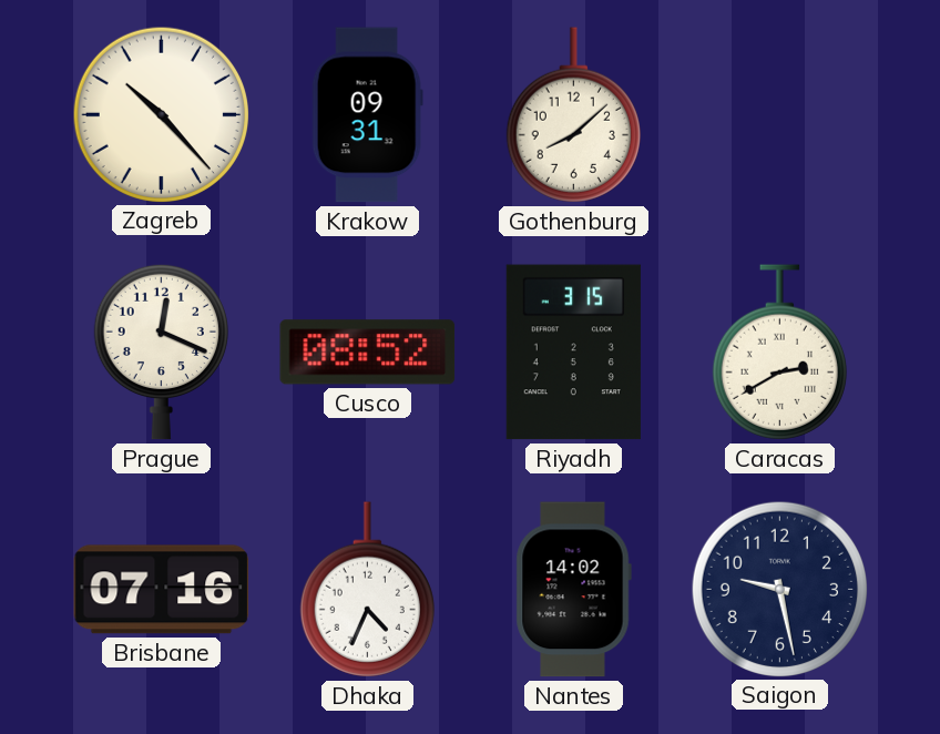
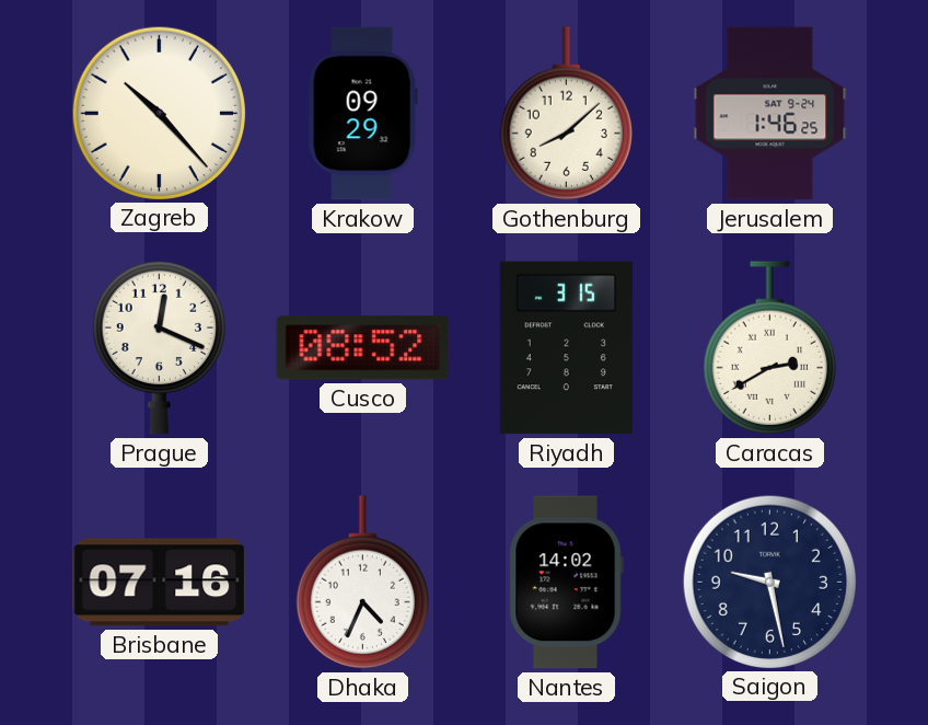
Krakow: 09:31 -> 09:29 (362, 114)
Jerusalem: none -> 1:46 (770, 114)
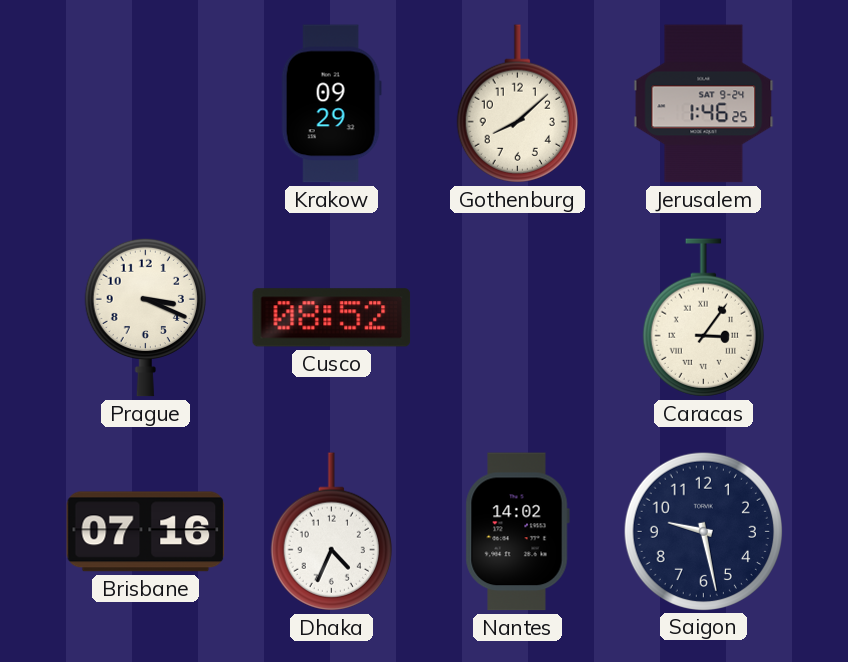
Zagreb: 10:23 -> none (159, 113)
Prague: 12:19 -> 3:19 (145, 317)
Riyadh: 3:15 -> none (566, 348)
Caracas: 2:40 -> 3:06 (703, 318)
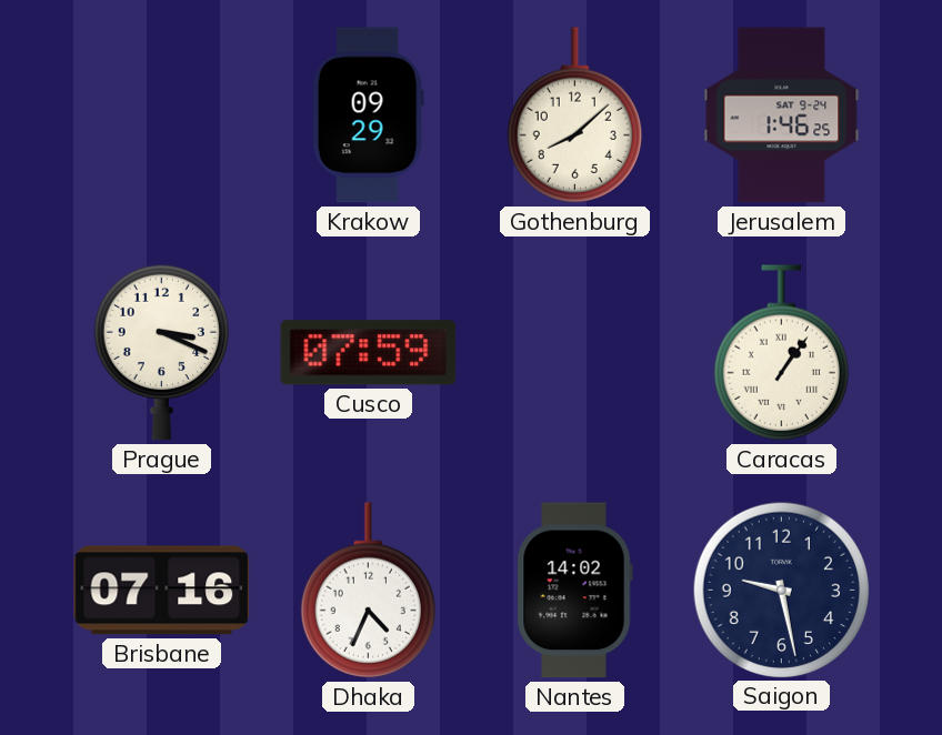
Cusco: 08:52 -> 07:59 (369, 353)
Caracas: 3:06 -> 1:06 (781, 353)
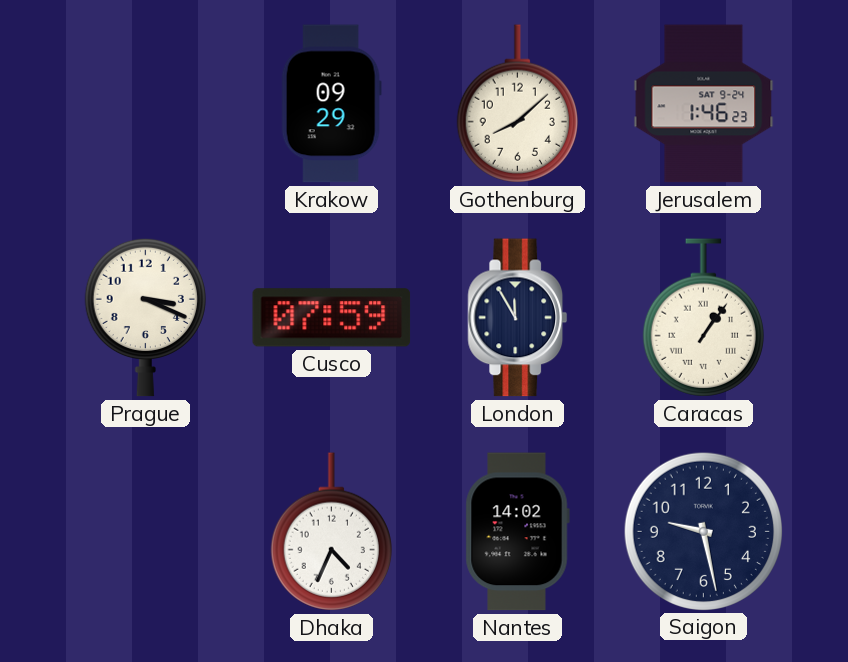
Jerusalem: 1:46:25 -> 1:46:23 (704, 104)
London: none -> 11:55 (518, 318)
Brisbane: 07:16 -> none (162, 591)
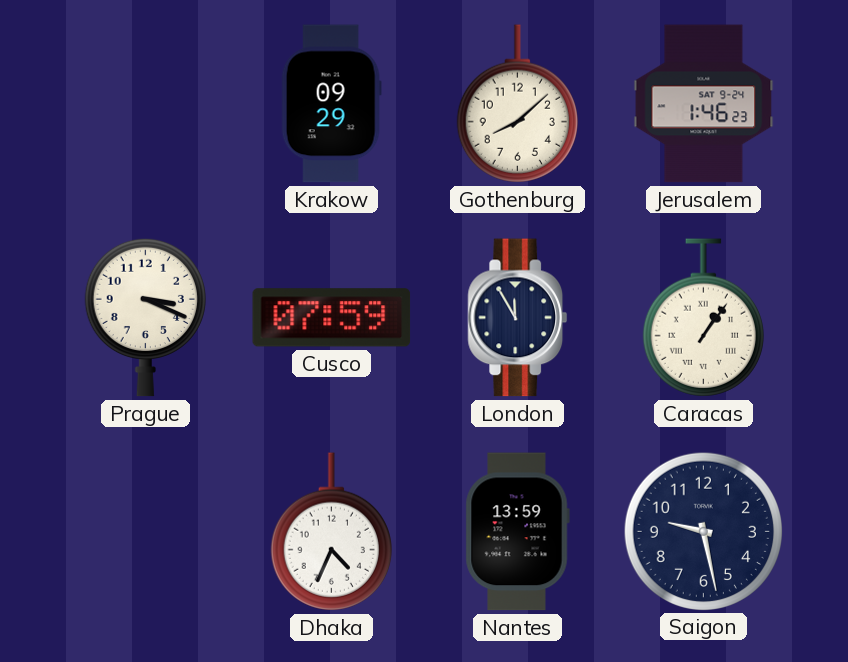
Nantes: 14:02 -> 13:59 (517, 532)
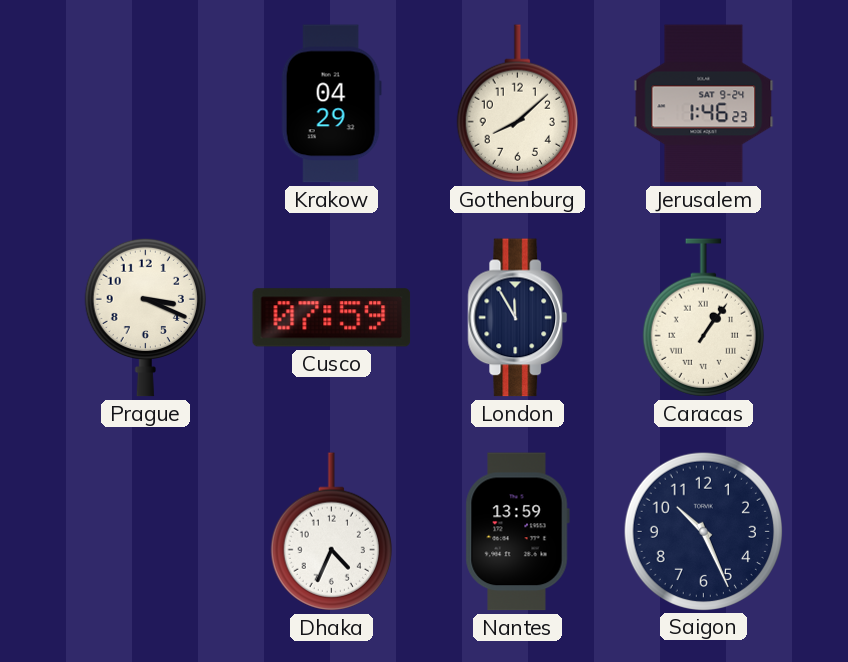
Krakow: 09:29 -> 04:29 (331, 104)
Saigon: 9:28 -> 10:26 (703, 531)
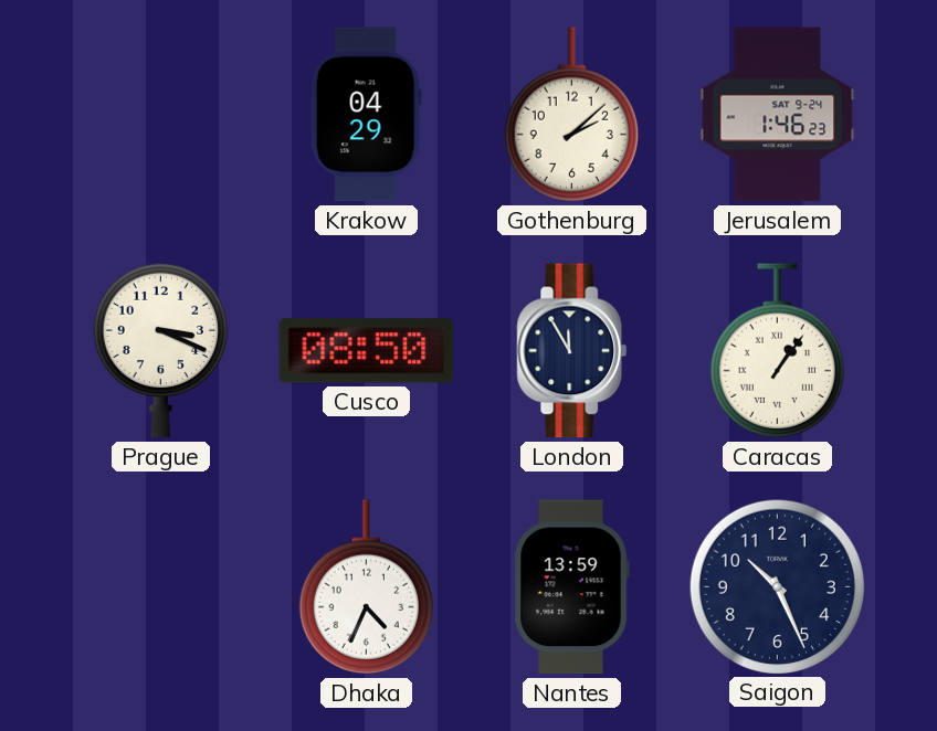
Gothenburg: 8:08 -> 2:08 (571, 115)
Cusco: 07:59 -> 08:50 (367, 351)
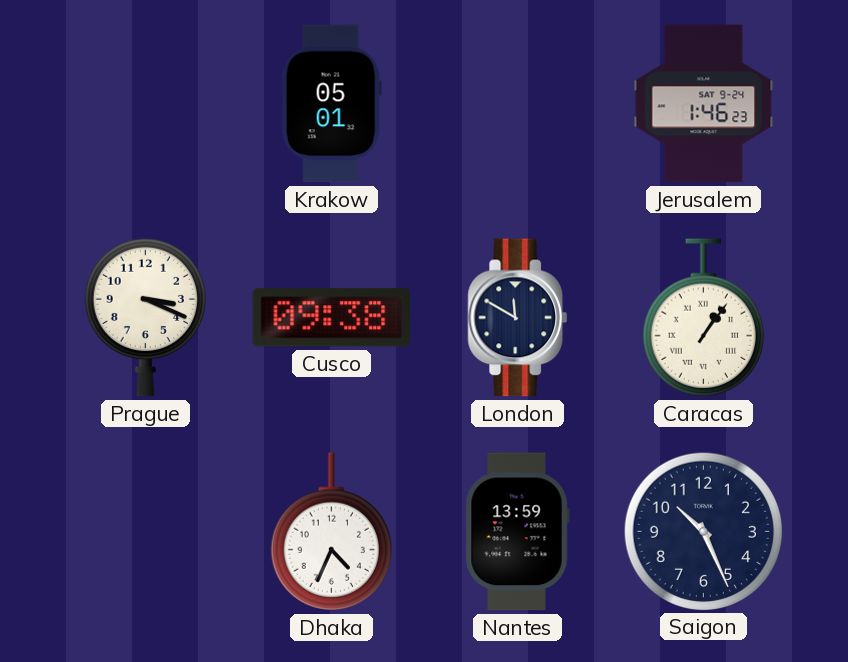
Krakow: 04:29 -> 05:01 (331, 104)
Gothenburg: 2:08 -> none (571, 115)
Cusco: 08:50 -> 09:38 (332, 318)
London: 11:55 -> 11:50 (518, 318)
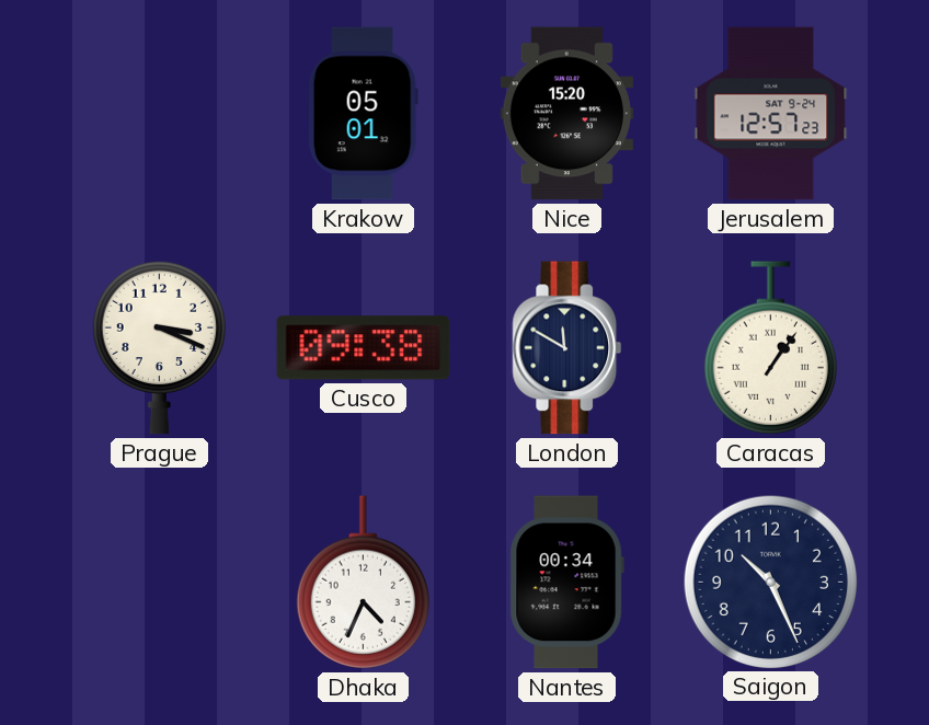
Nice: none -> 15:20 (566, 114)
Jerusalem: 1:46 -> 12:57 (771, 114)
Nantes: 13:59 -> 00:34 (566, 583)
